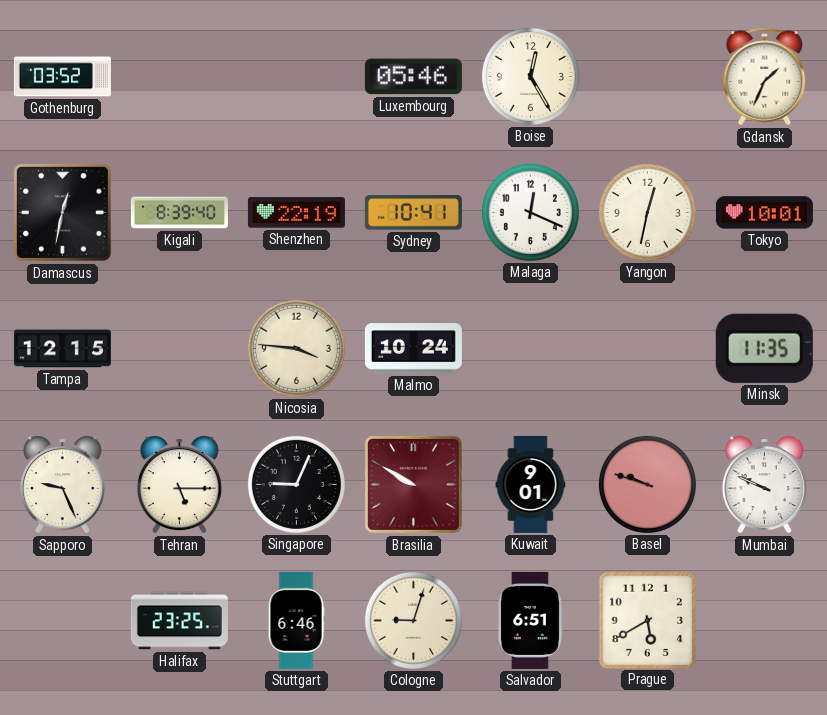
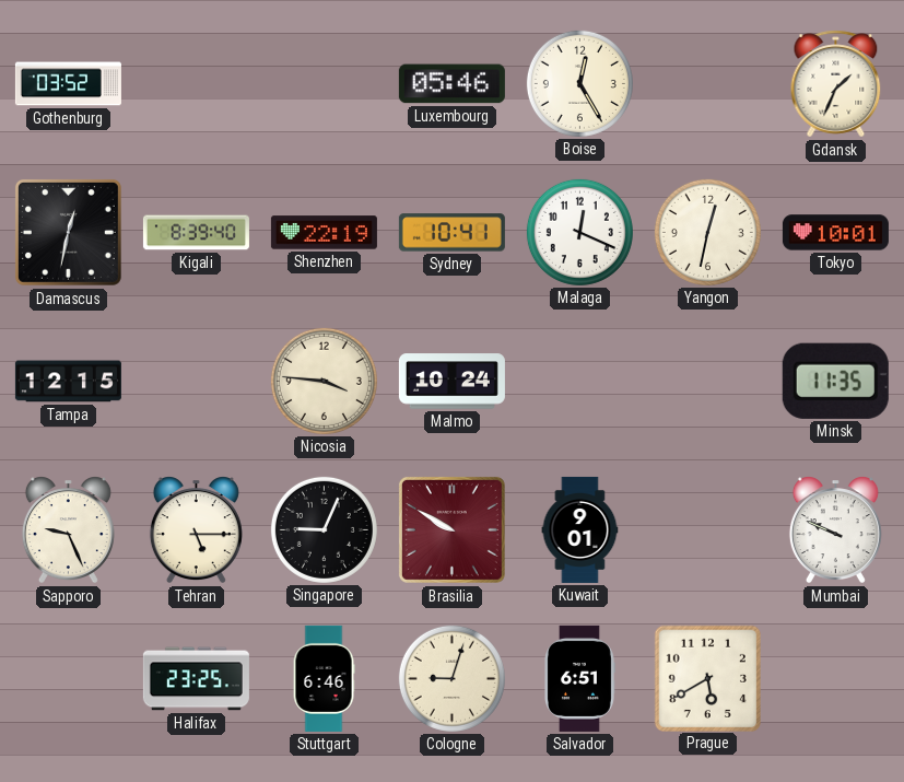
Basel: 9:48 -> none (647, 484)
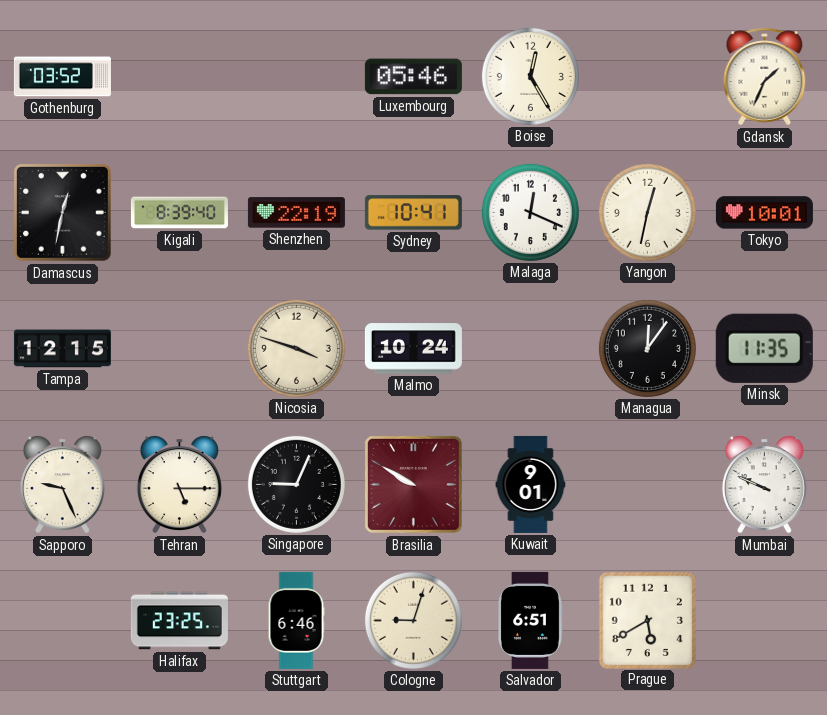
Nicosia: 3:46 -> 3:48 (296, 348)
Managua: none -> 12:06 (647, 348)
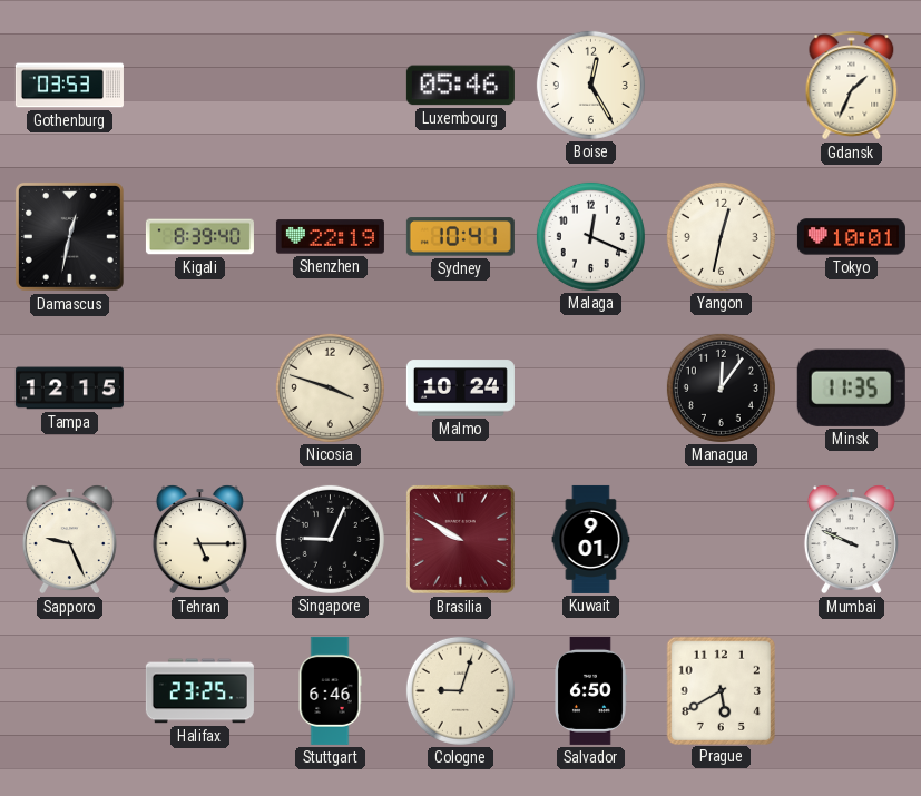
Gothenburg: 03:52 -> 03:53 (69, 86)
Salvador: 6:51 -> 6:50 (590, 690)
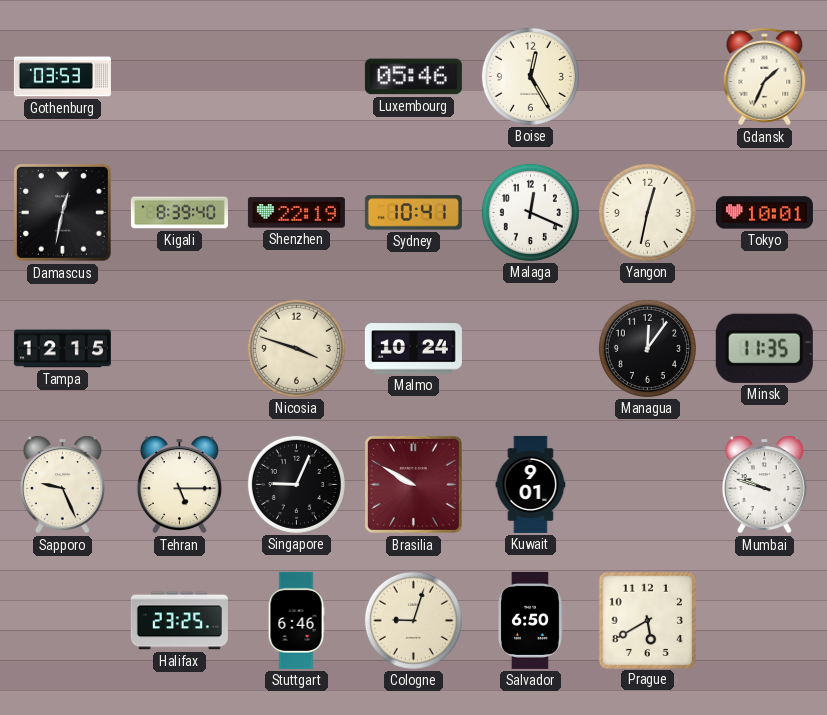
Mumbai: 9:49 -> 9:48 (764, 485)
